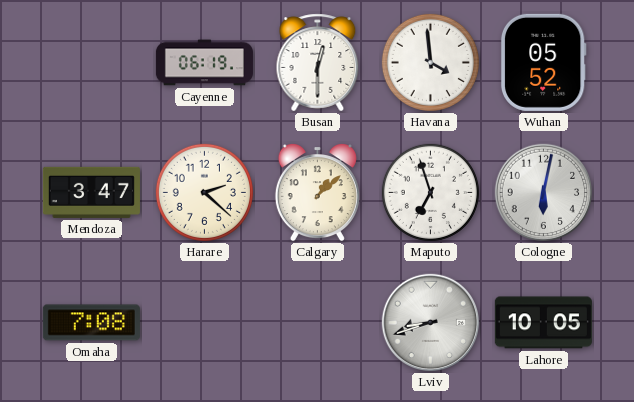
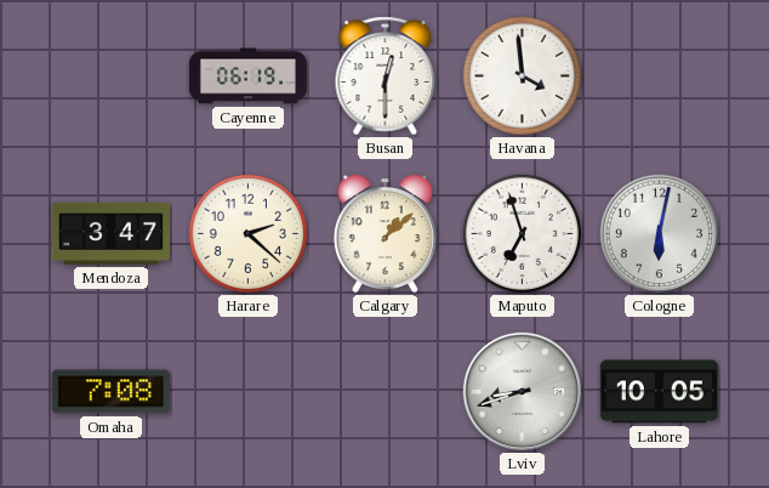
Wuhan: 05:52 -> none (543, 62)
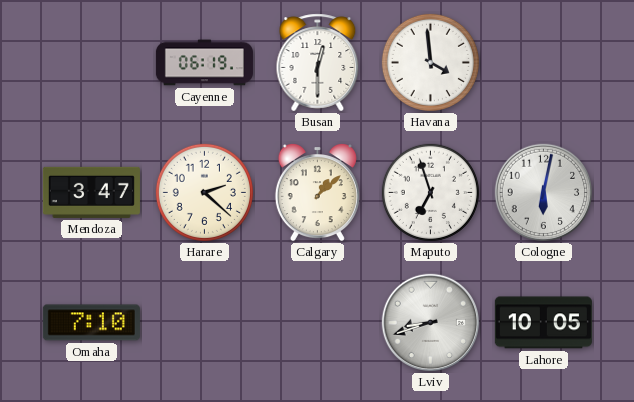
Omaha: 7:08 -> 7:10 (91, 323)
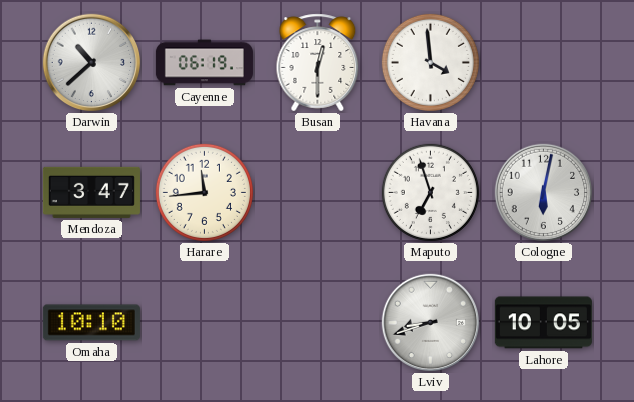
Darwin: none -> 10:38 (92, 63)
Harare: 2:22 -> 11:44 (204, 192)
Calgary: 1:08 -> none (317, 193)
Omaha: 7:10 -> 10:10 (91, 323)
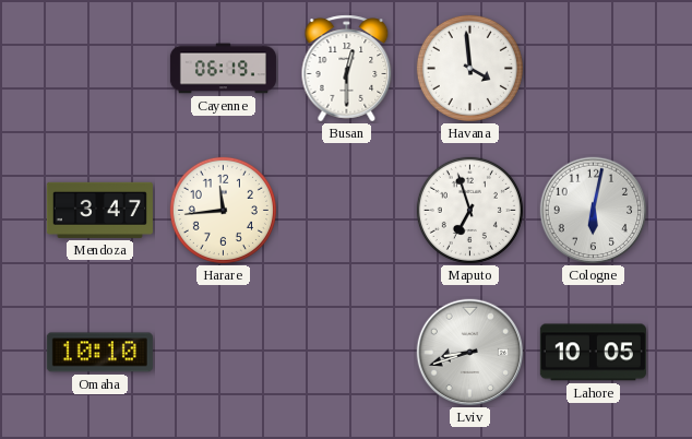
Darwin: 10:38 -> none (92, 63)
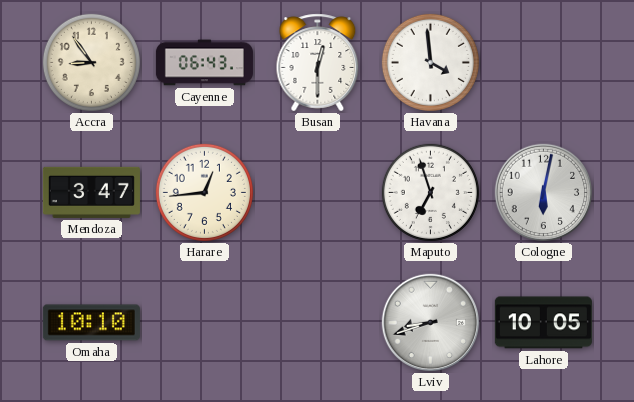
Accra: none -> 8:54 (91, 62)
Cayenne: 06:19 -> 06:43 (204, 63)
Harare: 11:44 -> 12:44 (204, 192)
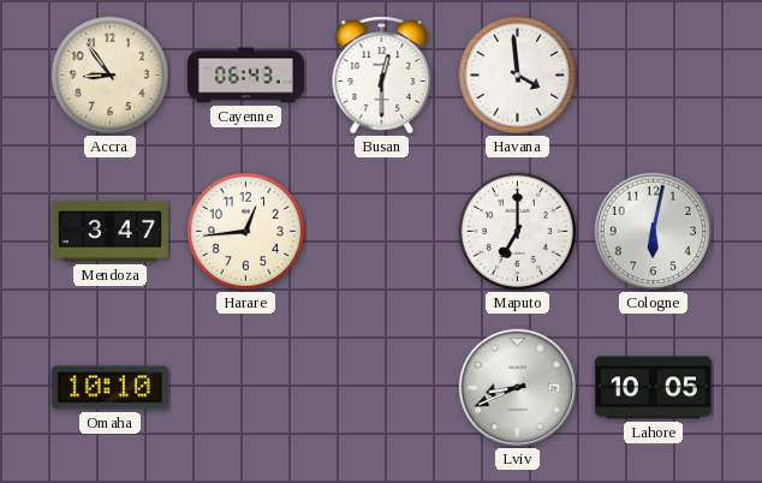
Maputo: 6:57 -> 7:00 (517, 231)
Lviv: 8:42 -> 8:41 (518, 388)
